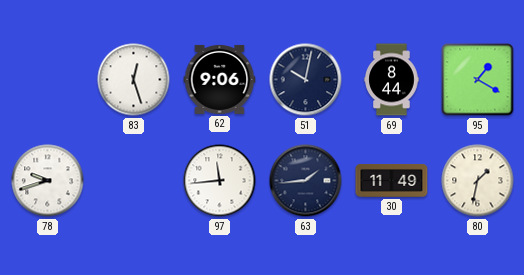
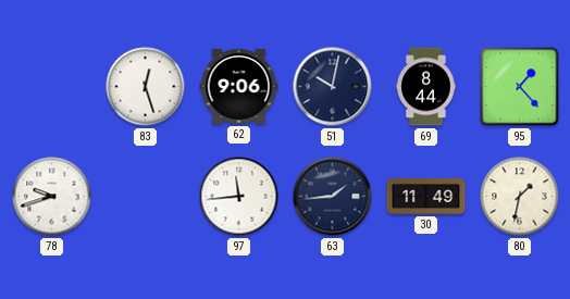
95: 1:20 -> 1:23 (520, 87)
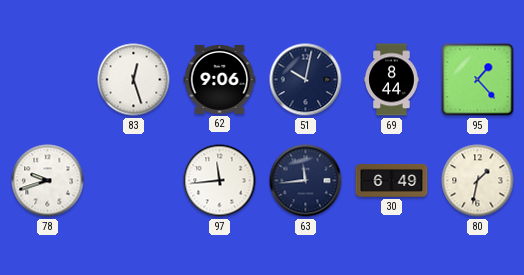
63: 1:44 -> 11:44 (306, 181)
30: 11:49 -> 6:49 (392, 181)
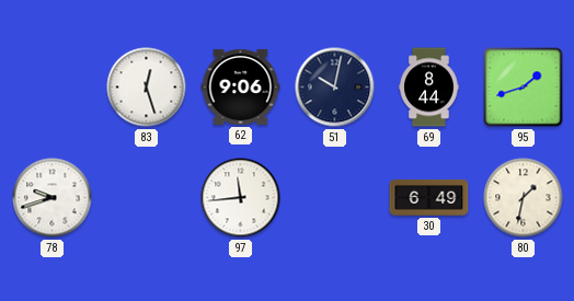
95: 1:23 -> 1:42 (524, 88)
63: 11:44 -> none (306, 181)
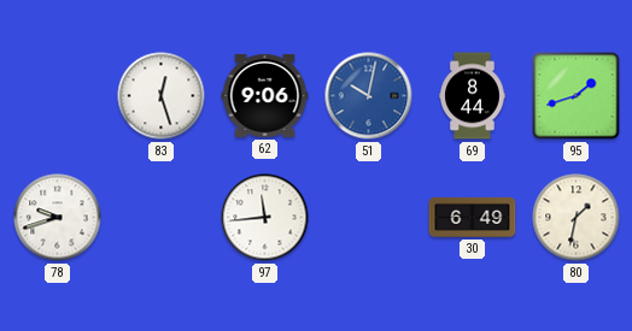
51 dial: navy -> blue (369, 96)
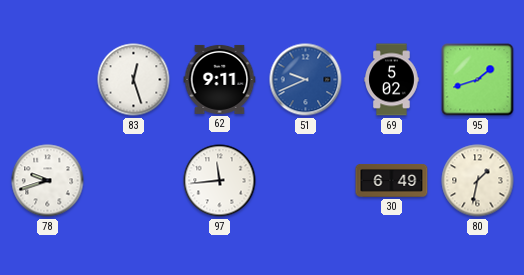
62: 9:06 -> 9:11 (220, 79)
51: 10:02 -> 9:41 (306, 80)
69: 8:44 -> 5:02 (392, 80)
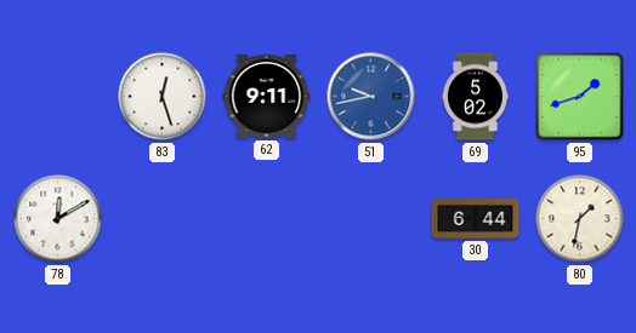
51: 9:41 -> 9:43 (371, 97)
78: 9:42 -> 12:10 (58, 219)
97: 11:44 -> none (220, 181)
30: 6:49 -> 6:44 (476, 219)
